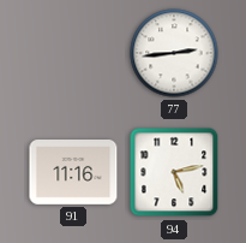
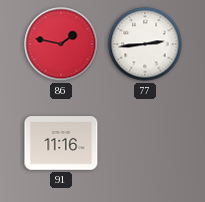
86: none -> 1:47 (61, 44)
94: 5:13 -> none (174, 172)
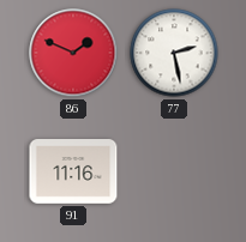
86: 1:47 -> 1:49 (73, 53)
77: 2:44 -> 2:28 (174, 53)
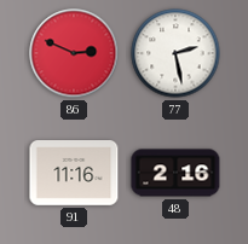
86: 1:49 -> 2:49 (74, 53)
48: none -> 2:16 (175, 173)
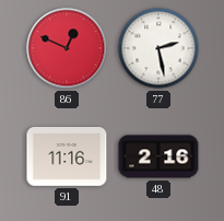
86: 2:49 -> 12:49 (67, 48)
